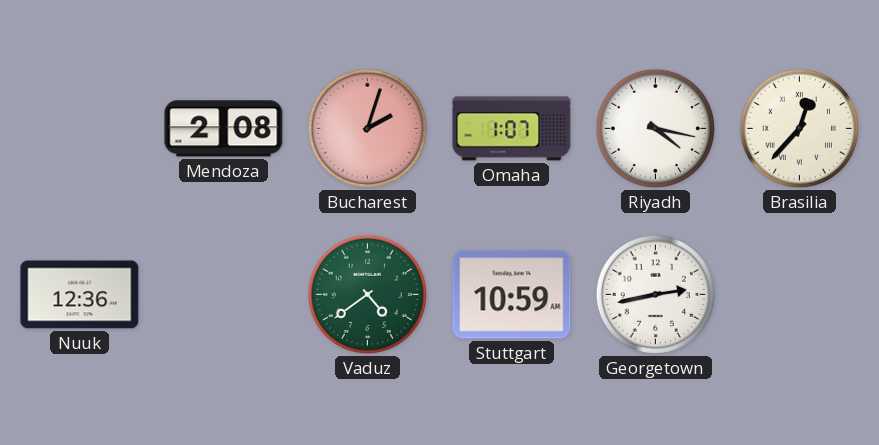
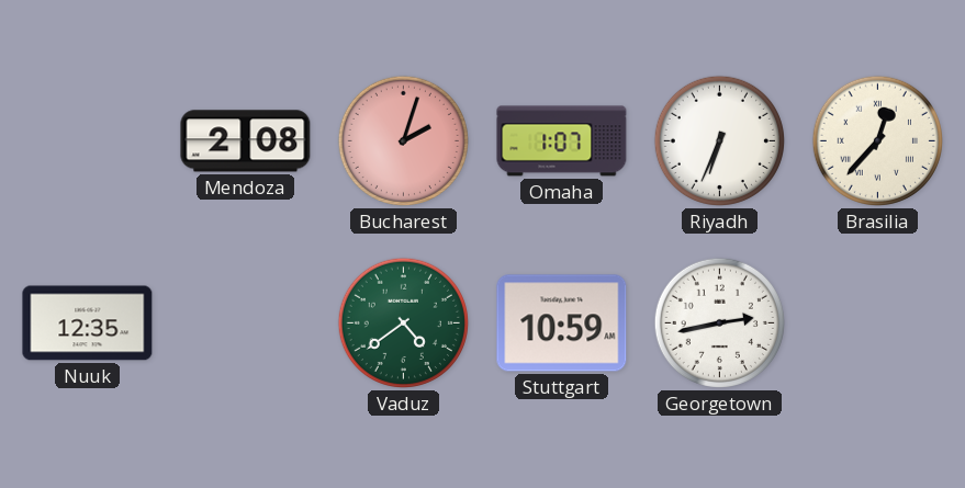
Riyadh: 4:17 -> 6:34 (719, 140)
Nuuk: 12:36 -> 12:35 (88, 324)
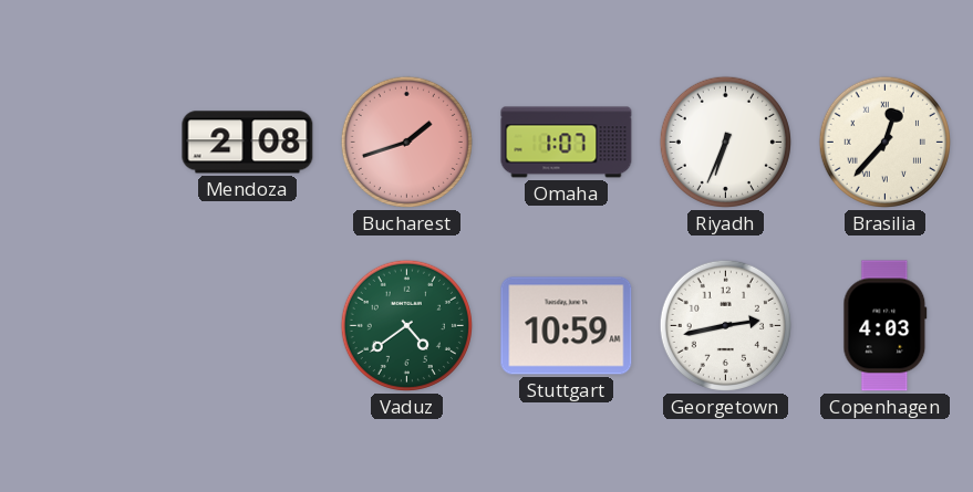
Bucharest: 2:03 -> 1:42 (406, 142)
Nuuk: 12:35 -> none (88, 324)
Copenhagen: none -> 4:03 (886, 326)
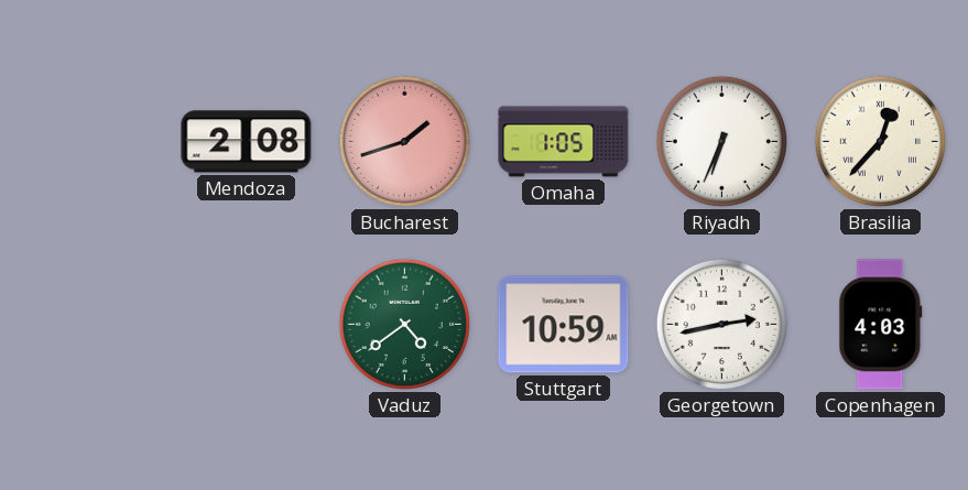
Omaha: 1:07 -> 1:05 (564, 142)
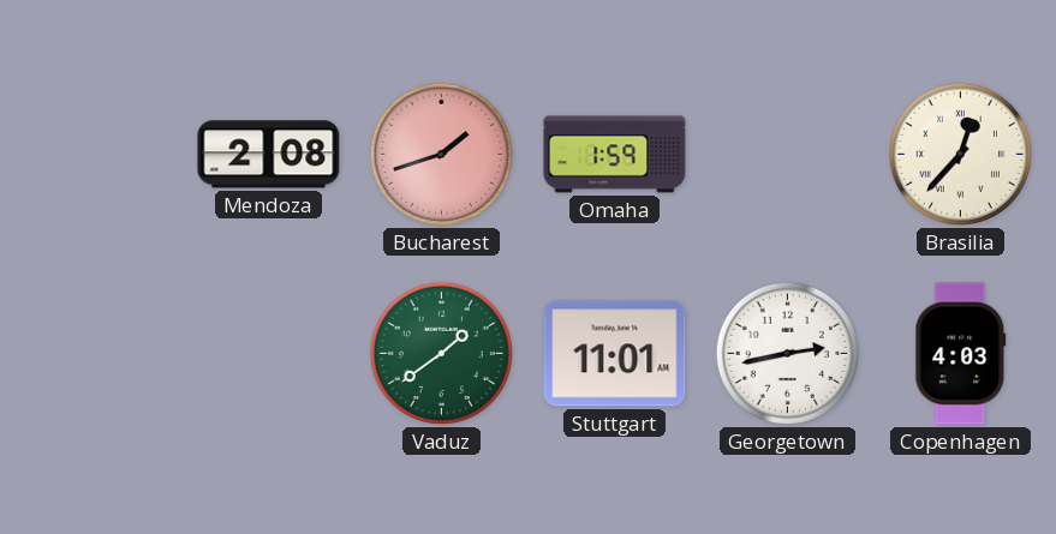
Omaha: 1:05 -> 1:59 (615, 155)
Riyadh: 6:34 -> none (721, 141)
Vaduz: 4:39 -> 1:39 (441, 353)
Stuttgart: 10:59 -> 11:01 (615, 354)
